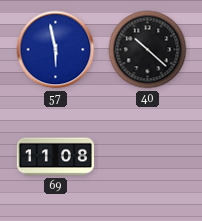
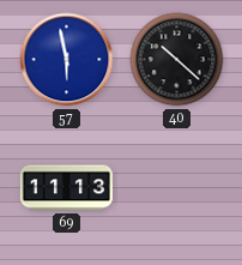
69: 11:08 -> 11:13 (66, 188)
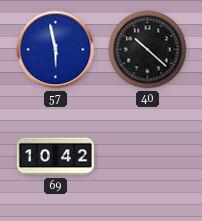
69: 11:13 -> 10:42 (55, 157)
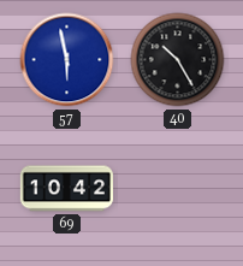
40: 10:22 -> 10:25 (178, 60)
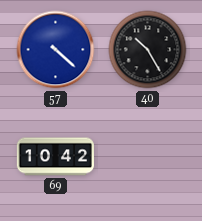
57: 5:58 -> 4:22 (56, 50)
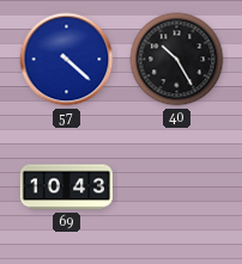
69: 10:42 -> 10:43 (66, 188)
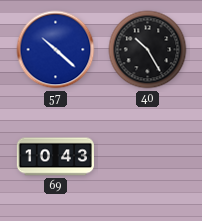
57: 4:22 -> 10:22 (56, 50)
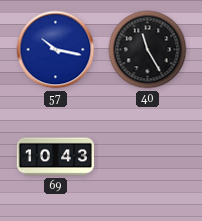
57: 10:22 -> 10:17 (56, 50)
40: 10:25 -> 11:25 (148, 50)
